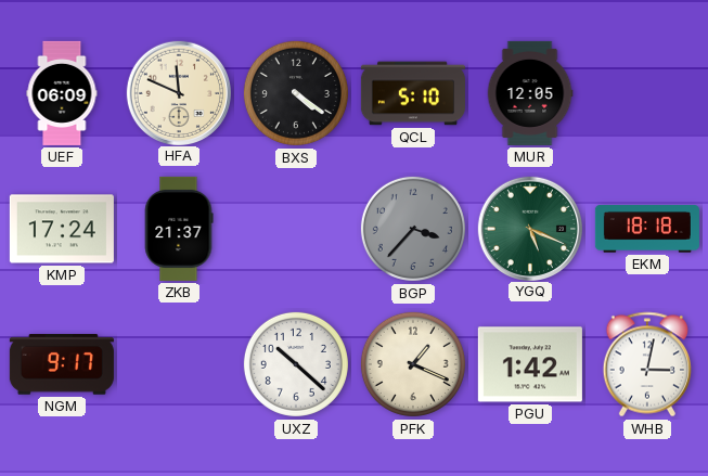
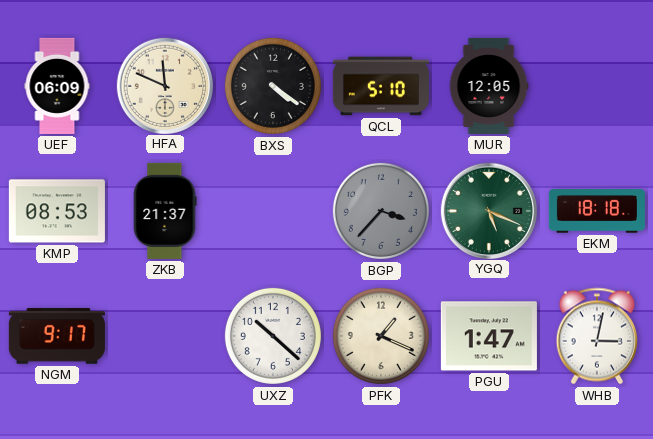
KMP: 17:24 -> 08:53 (57, 211)
PGU: 1:42 -> 1:47 (489, 336)
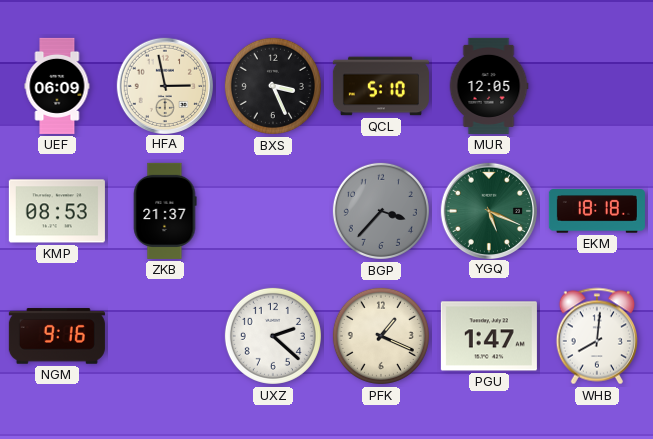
HFA: 11:49 -> 2:58 (164, 85)
BXS: 4:21 -> 3:26 (273, 86)
NGM: 9:17 -> 9:16 (57, 336)
UXZ: 10:22 -> 2:22 (273, 336)
WHB: 3:02 -> 8:01 (596, 336)
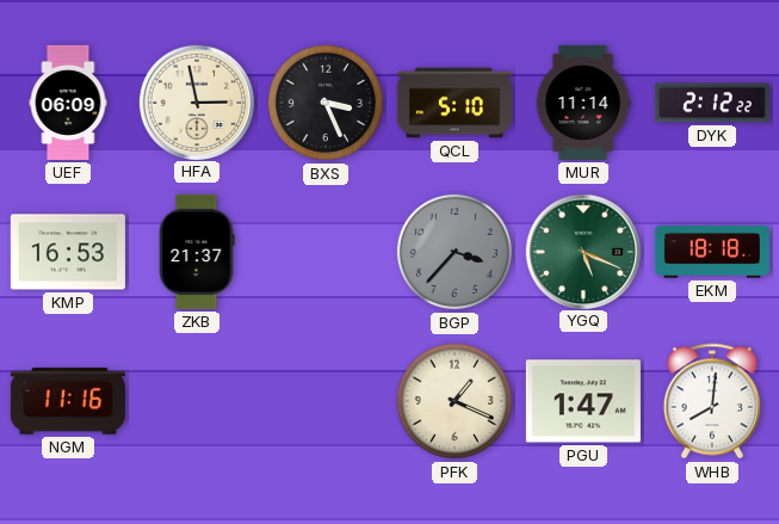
MUR: 12:05 -> 11:14 (583, 103)
DYK: none -> 2:12 (712, 103)
KMP: 08:53 -> 16:53 (68, 252)
NGM: 9:16 -> 11:16 (68, 401)
UXZ: 2:22 -> none (273, 336)
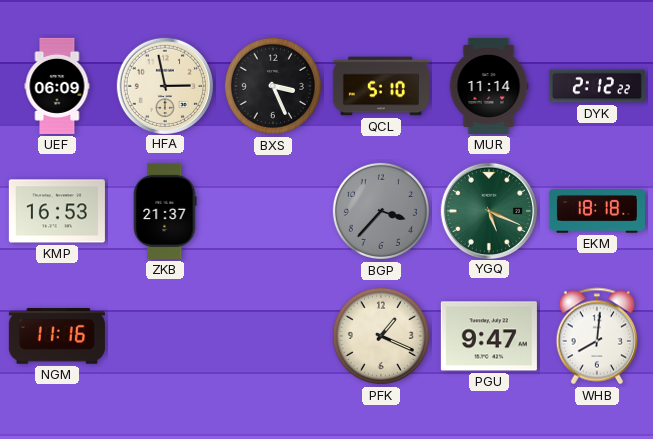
PGU: 1:47 -> 9:47 (489, 336)
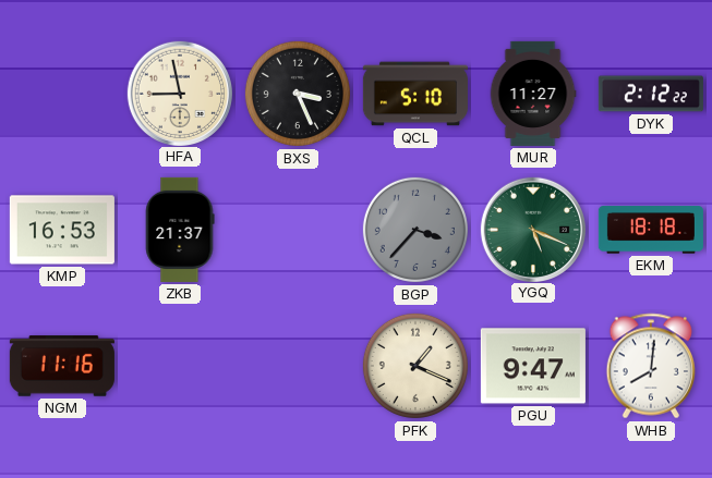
UEF: 06:09 -> none (57, 86)
HFA: 2:58 -> 8:58 (179, 93)
MUR: 11:14 -> 11:27 (533, 94)
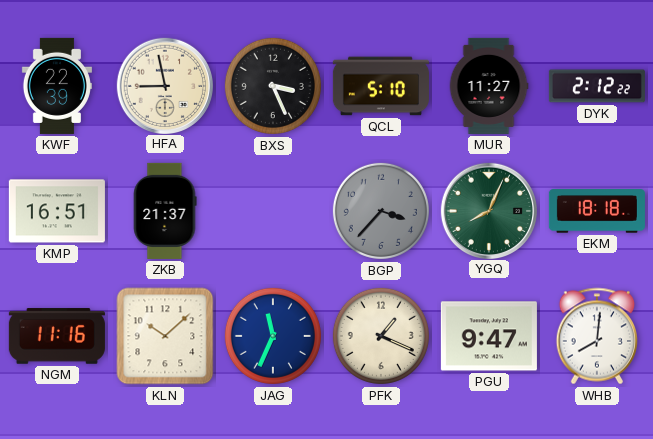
KWF: none -> 22:39 (57, 86)
KMP: 16:53 -> 16:51 (57, 211)
YGQ: 5:19 -> 8:04 (488, 210)
KLN: none -> 10:08 (165, 336)
JAG: none -> 11:34 (273, 336)
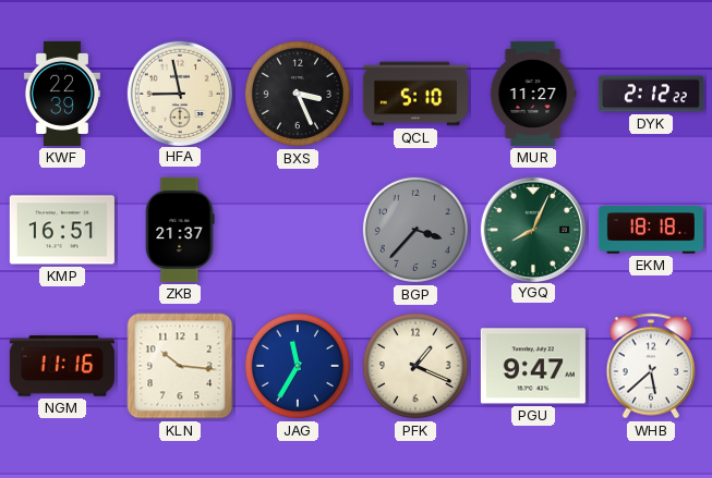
KLN: 10:08 -> 10:16 (180, 366)
JAG: 11:34 -> 11:35 (298, 366)
WHB: 8:01 -> 5:38 (650, 366)
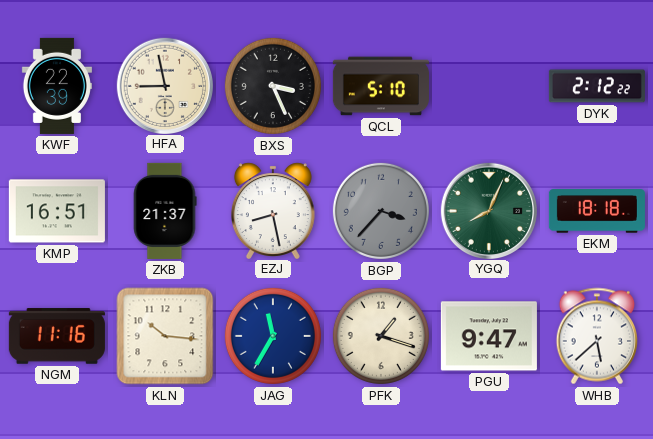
MUR: 11:27 -> none (533, 94)
EZJ: none -> 8:28 (273, 210)
PFK: 1:19 -> 1:18 (381, 336)
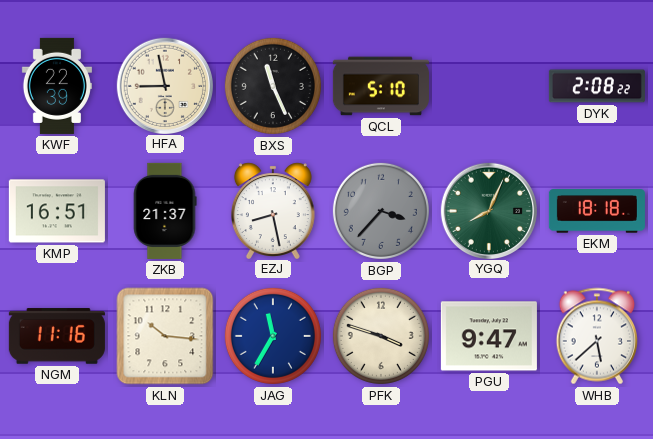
BXS: 3:26 -> 11:26 (273, 86)
DYK: 2:12 -> 2:08 (597, 86)
PFK: 1:18 -> 3:48 (381, 336)
